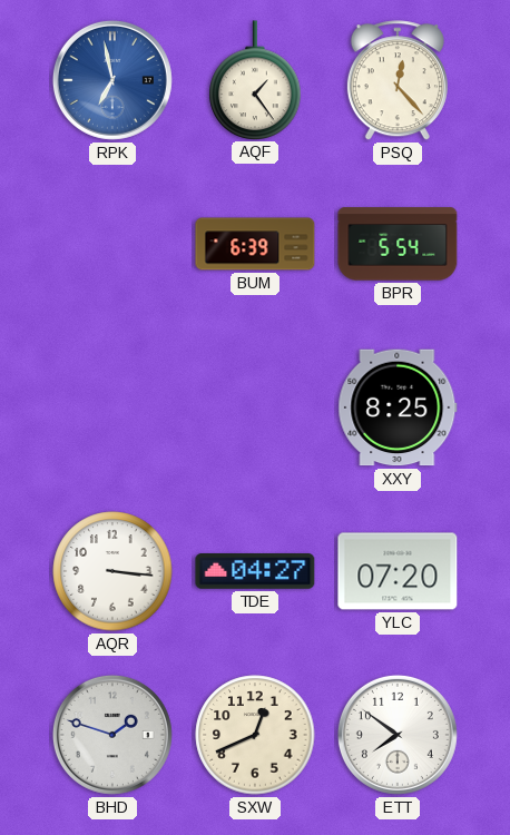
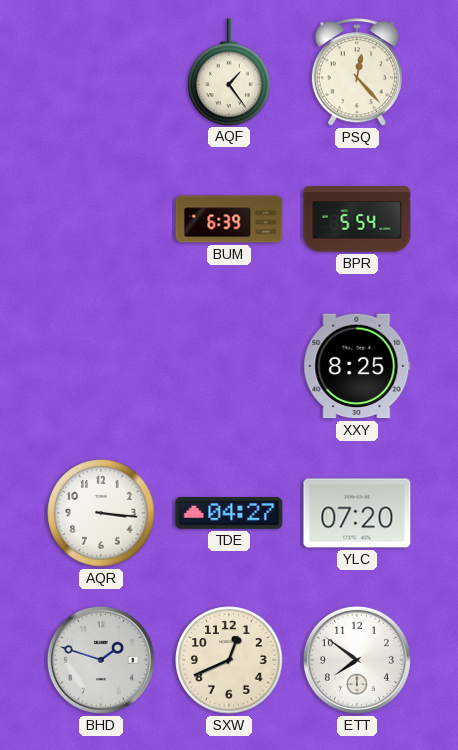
RPK: 6:58 -> none (112, 80)
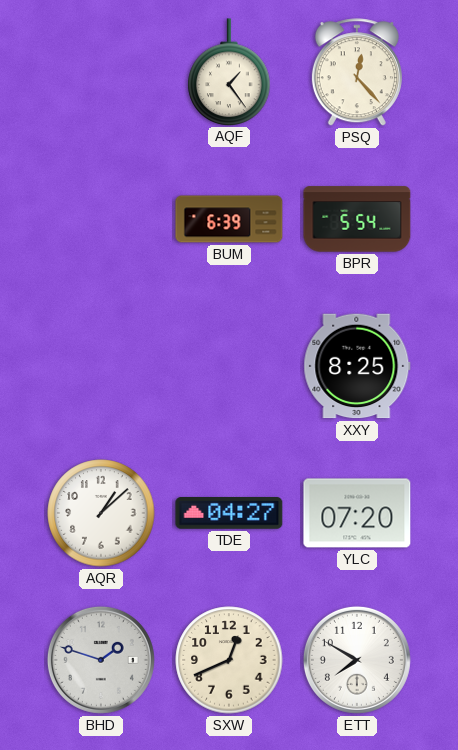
AQR: 3:16 -> 1:08 (101, 513)
ETT: 7:51 -> 7:50 (357, 660)
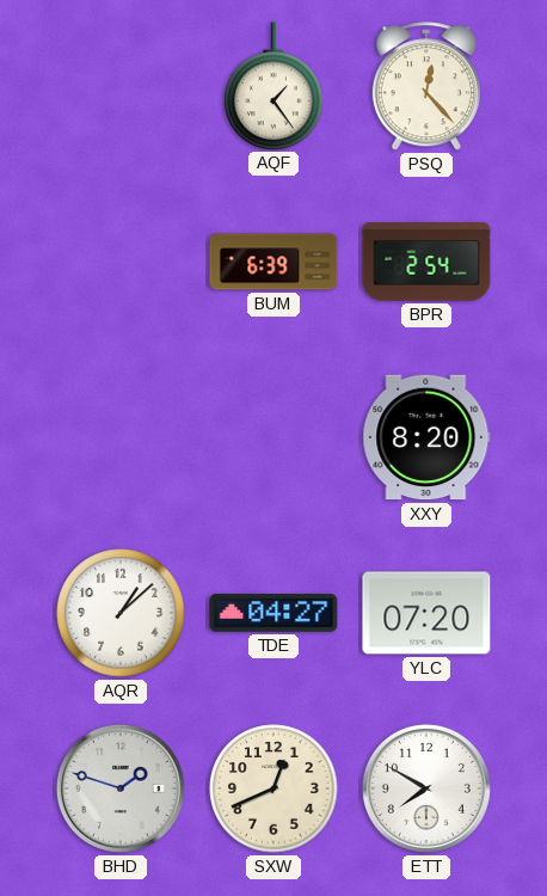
BPR: 5:54 -> 2:54 (426, 262)
XXY: 8:25 -> 8:20 (426, 437)
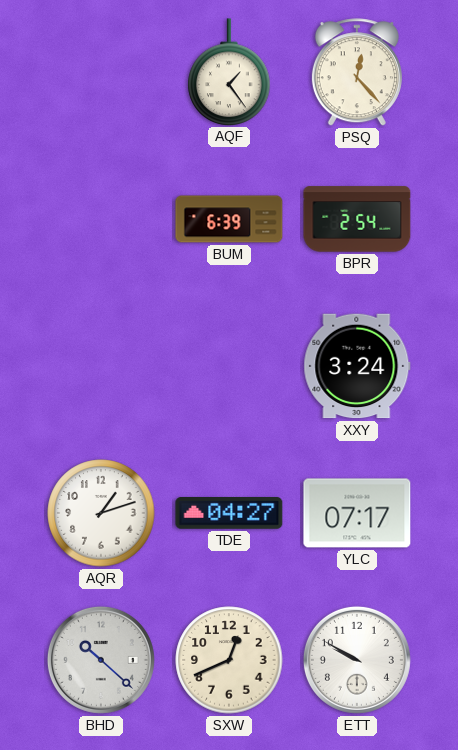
XXY: 8:20 -> 3:24 (357, 366)
AQR: 1:08 -> 1:12 (101, 513)
YLC: 07:20 -> 07:17 (357, 513)
BHD: 1:48 -> 10:22 (101, 660)
ETT: 7:50 -> 9:50 (357, 660)
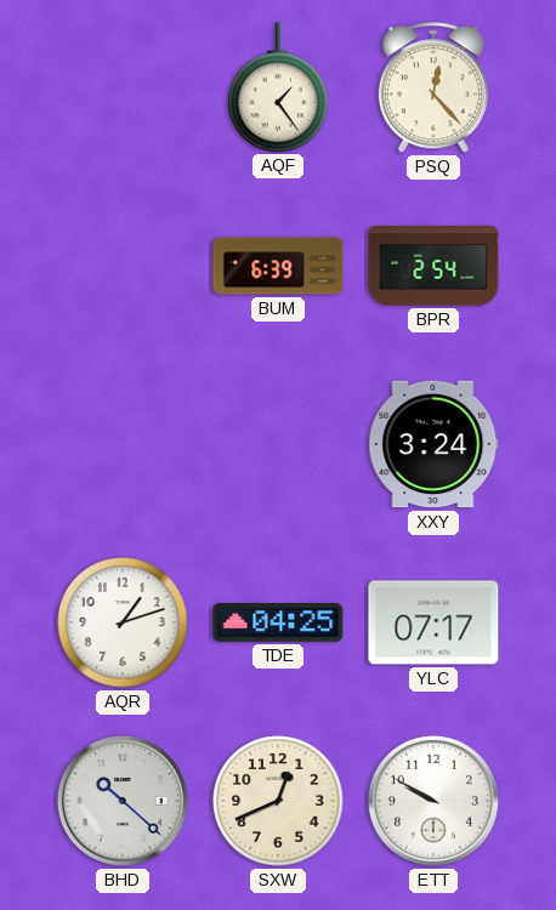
TDE: 04:27 -> 04:25 (278, 624)
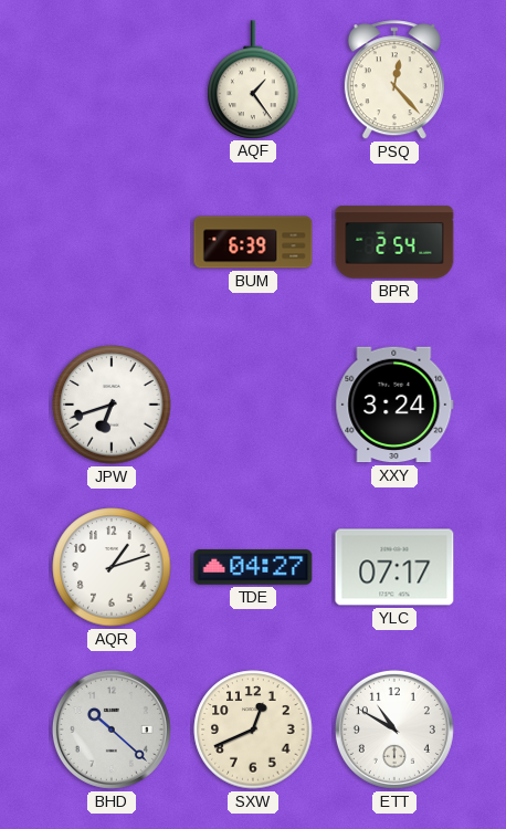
JPW: none -> 6:42 (112, 405)
TDE: 04:25 -> 04:27 (253, 568)
ETT: 9:50 -> 10:50 (394, 730)
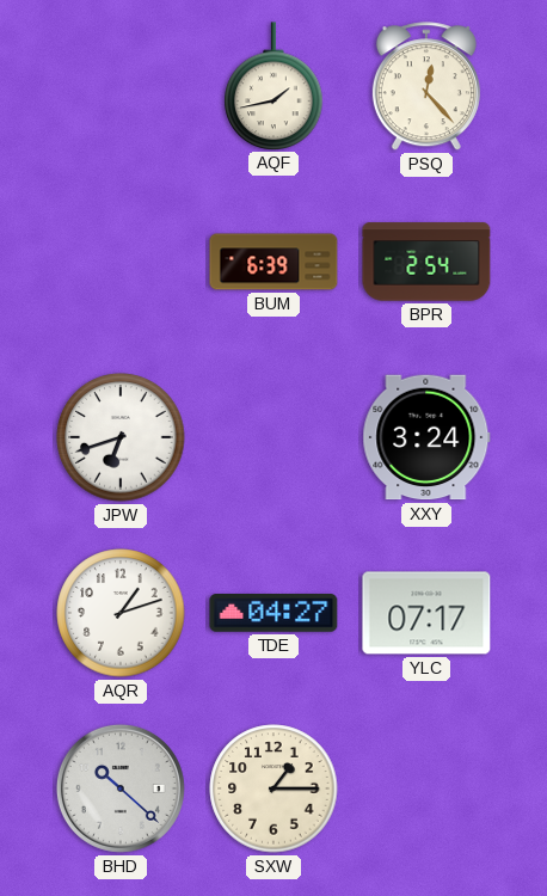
AQF: 1:24 -> 1:43 (273, 86)
SXW: 12:41 -> 1:15 (273, 788)
ETT: 10:50 -> none (394, 730)
